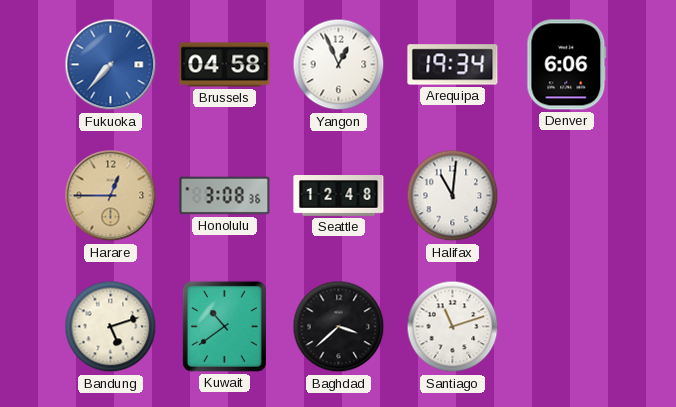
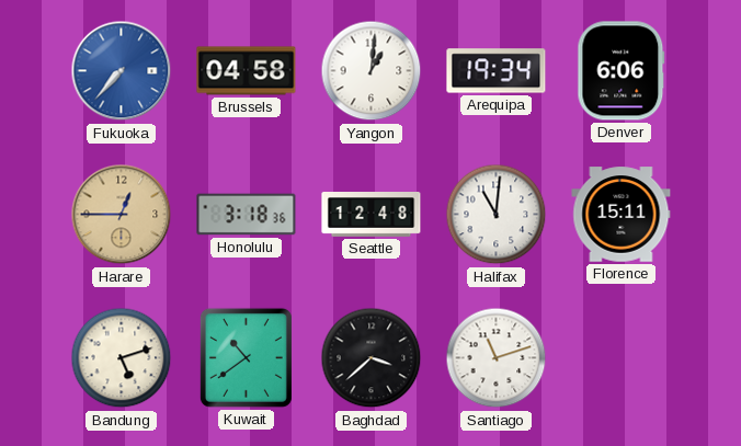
Yangon: 12:56 -> 1:01 (372, 71)
Honolulu: 3:08 -> 3:18 (247, 215)
Florence: none -> 15:11 (622, 215)
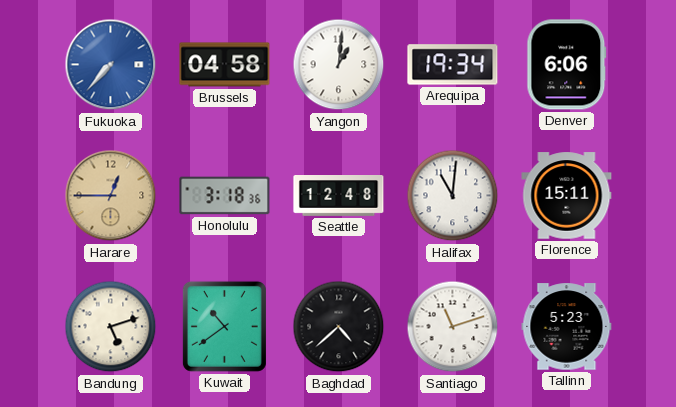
Baghdad: 3:38 -> 4:38 (339, 327)
Tallinn: none -> 5:23 (567, 327)
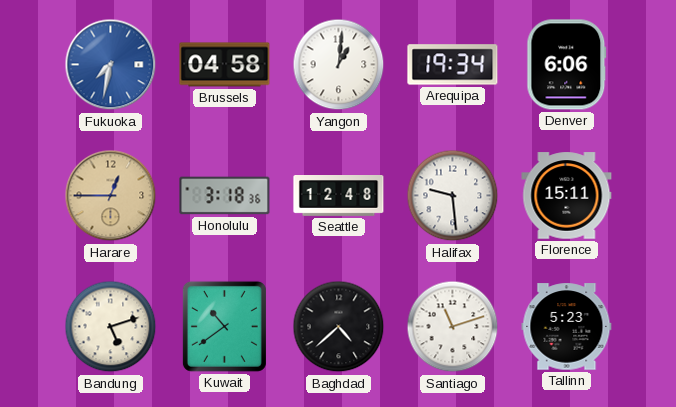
Fukuoka: 7:37 -> 7:32 (111, 65)
Halifax: 11:01 -> 9:29 (453, 196)
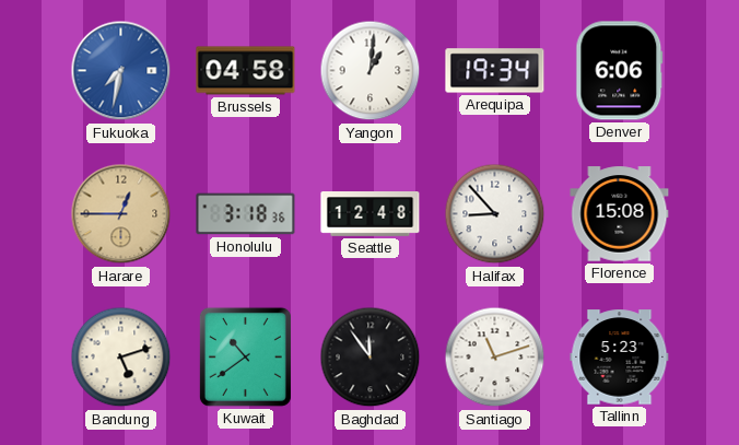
Halifax: 9:29 -> 8:53 (495, 214)
Florence: 15:11 -> 15:08 (620, 214)
Baghdad: 4:38 -> 11:54 (371, 358)
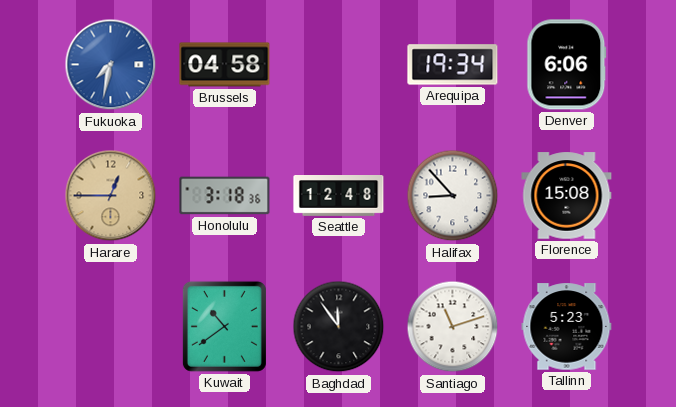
Yangon: 1:01 -> none (371, 71)
Bandung: 5:12 -> none (121, 358)
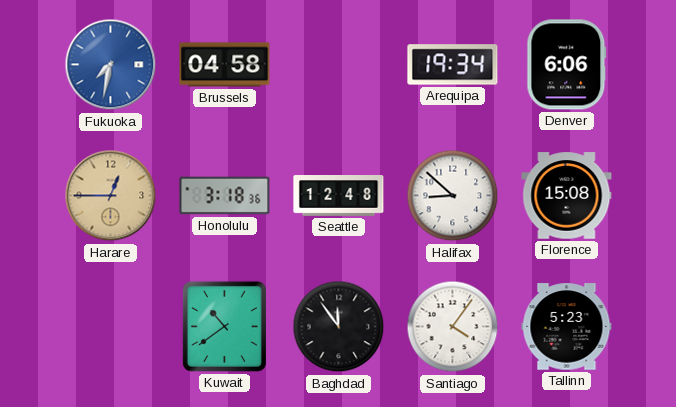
Halifax: 8:53 -> 8:52 (453, 196)
Santiago: 11:12 -> 4:06 (453, 327)
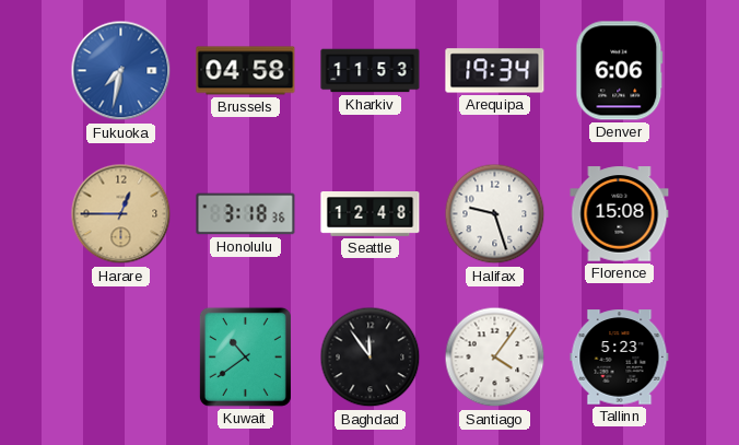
Kharkiv: none -> 11:53 (371, 71)
Halifax: 8:52 -> 9:27 (495, 214)
